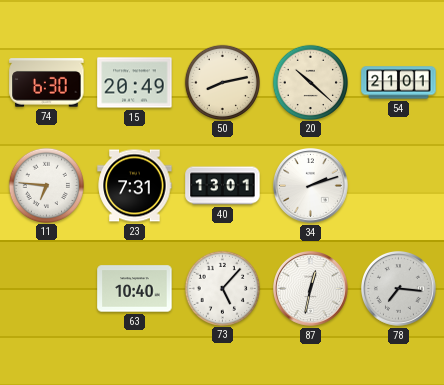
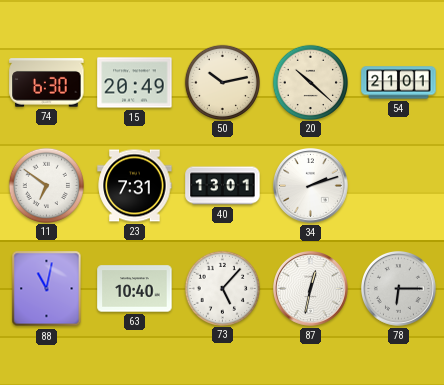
50: 8:13 -> 10:13 (222, 82)
11: 6:46 -> 6:51 (46, 185)
88: none -> 11:02 (47, 289)
78: 7:16 -> 6:15 (399, 289)
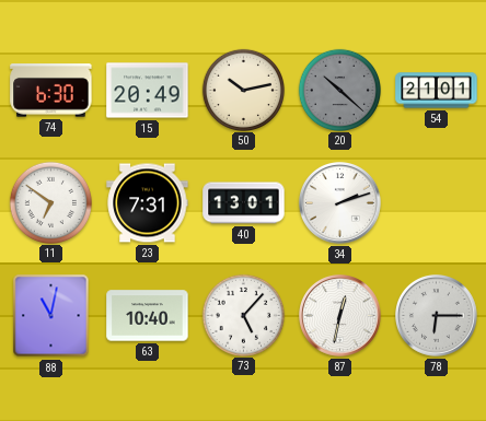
20 dial: cream -> grey (339, 90)
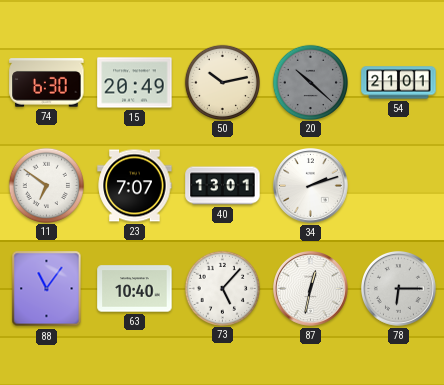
23: 7:31 -> 7:07 (135, 186)
88: 11:02 -> 11:06 (47, 289)
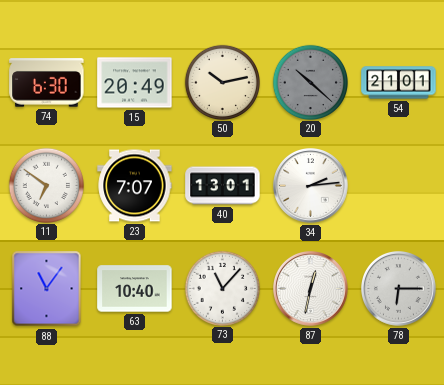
34: 2:12 -> 2:14 (311, 186)
73: 5:07 -> 11:07 (222, 288)
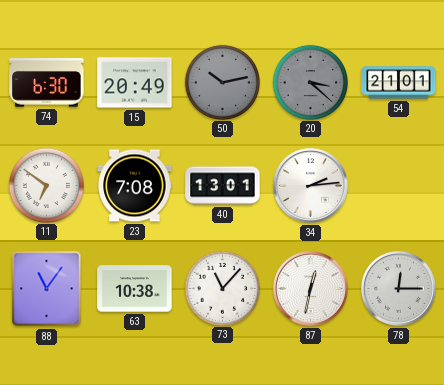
50 dial: cream -> grey (222, 82)
20: 10:22 -> 3:22 (310, 82)
23: 7:07 -> 7:08 (135, 186)
63: 10:40 -> 10:38 (135, 289)
78: 6:15 -> 12:15 (399, 289)
